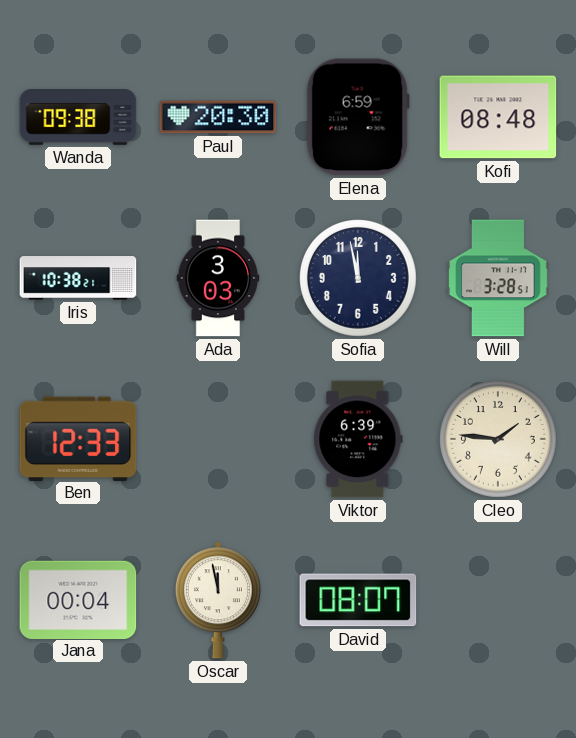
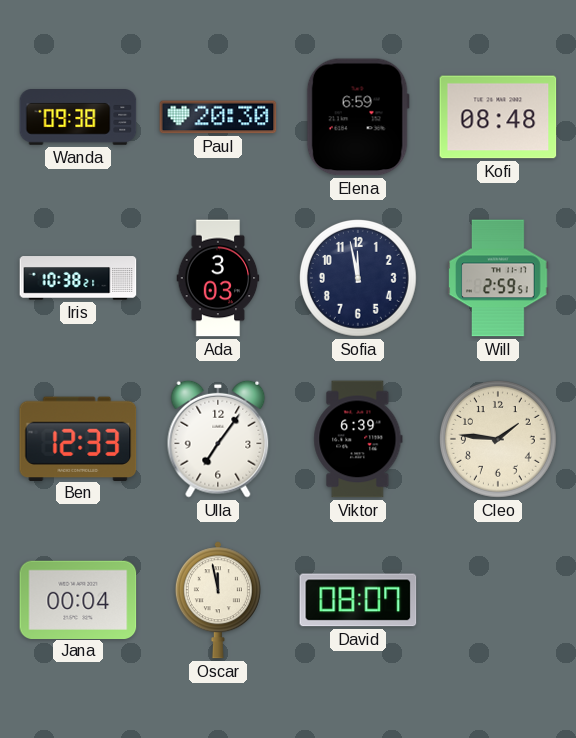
Will: 3:28 -> 2:59 (498, 278)
Ulla: none -> 7:06 (218, 439)
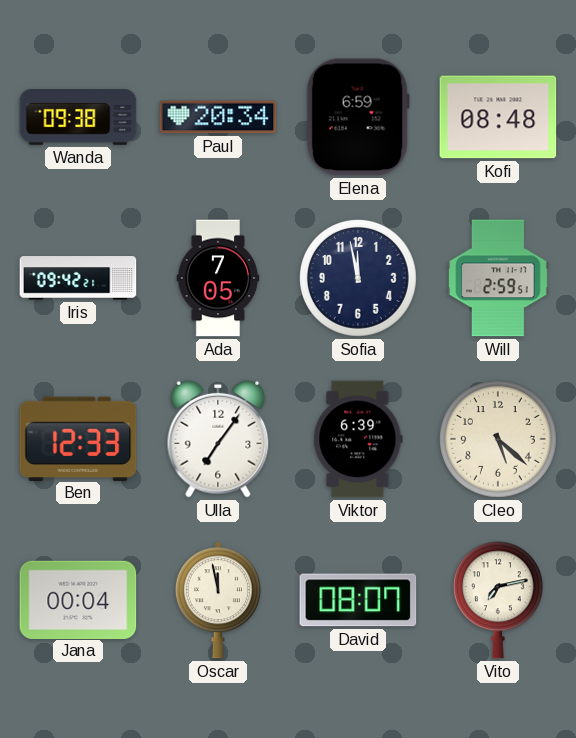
Paul: 20:30 -> 20:34 (218, 117)
Iris: 10:38 -> 09:42 (78, 278)
Ada: 3:03 -> 7:05 (218, 278)
Cleo: 1:46 -> 5:22 (498, 439)
Vito: none -> 7:13 (498, 600)
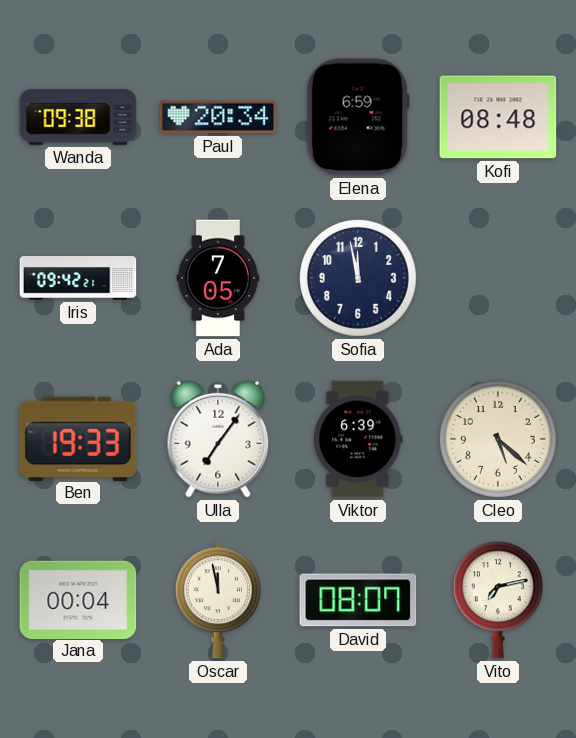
Will: 2:59 -> none (498, 278)
Ben: 12:33 -> 19:33 (78, 438)
